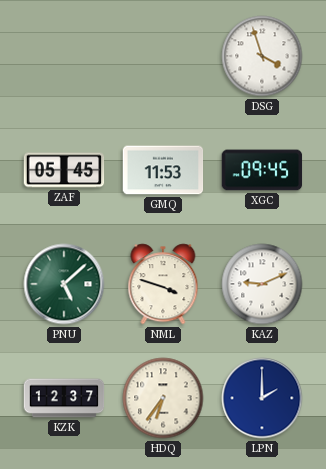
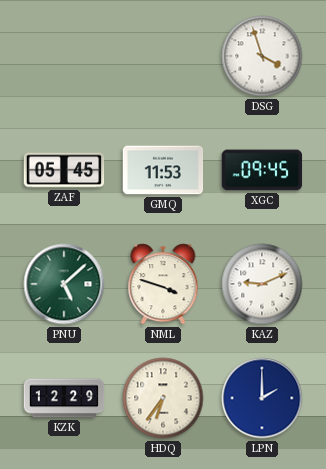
KZK: 12:37 -> 12:29 (64, 398)
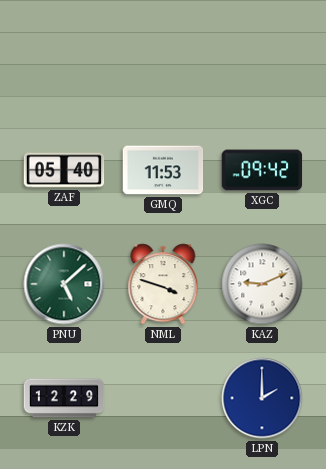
DSG: 3:57 -> none (262, 56)
ZAF: 05:45 -> 05:40 (64, 170)
XGC: 09:45 -> 09:42 (262, 170)
HDQ: 6:36 -> none (163, 398)
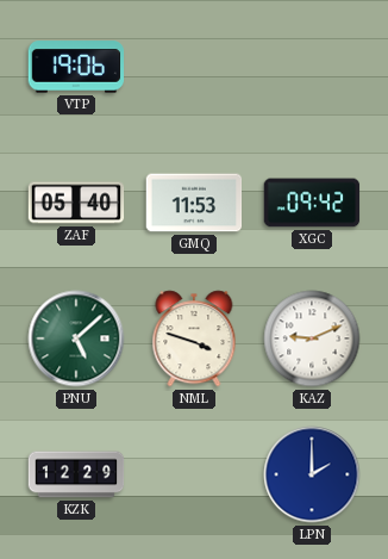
VTP: none -> 19:06 (76, 67)
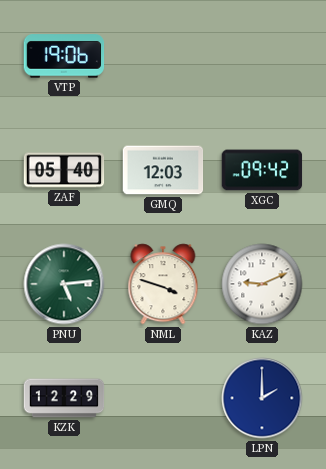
GMQ: 11:53 -> 12:03 (163, 170)
PNU: 5:08 -> 5:14 (64, 284)
